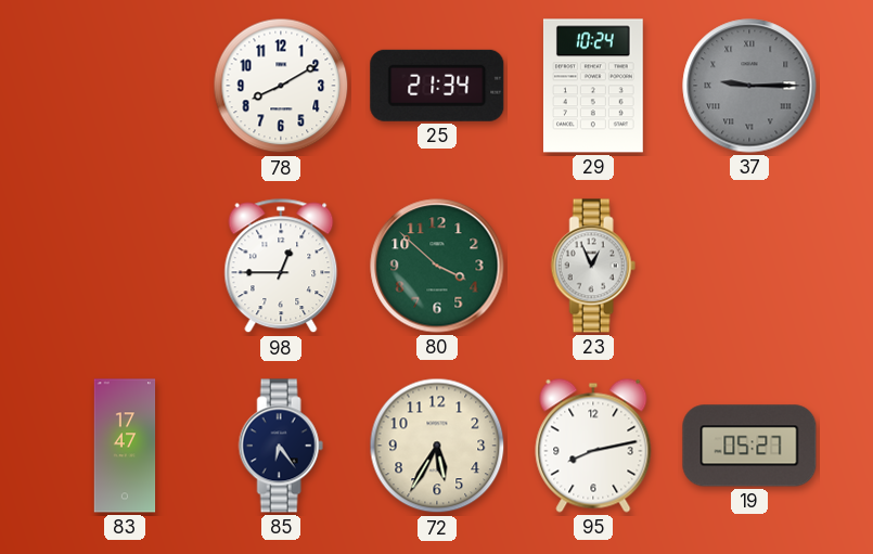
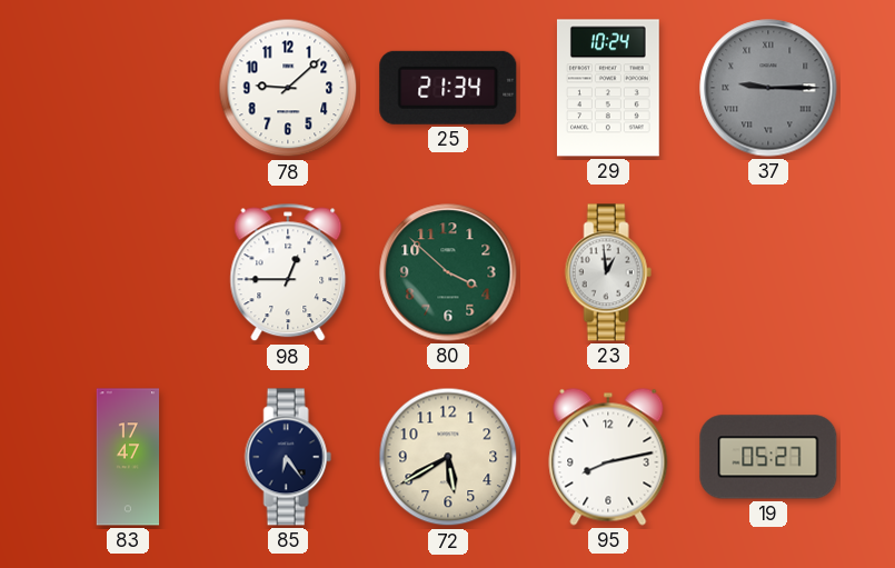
78: 8:10 -> 9:08 (288, 88)
23: 12:56 -> 12:59 (608, 272)
72: 5:35 -> 5:40 (448, 457)
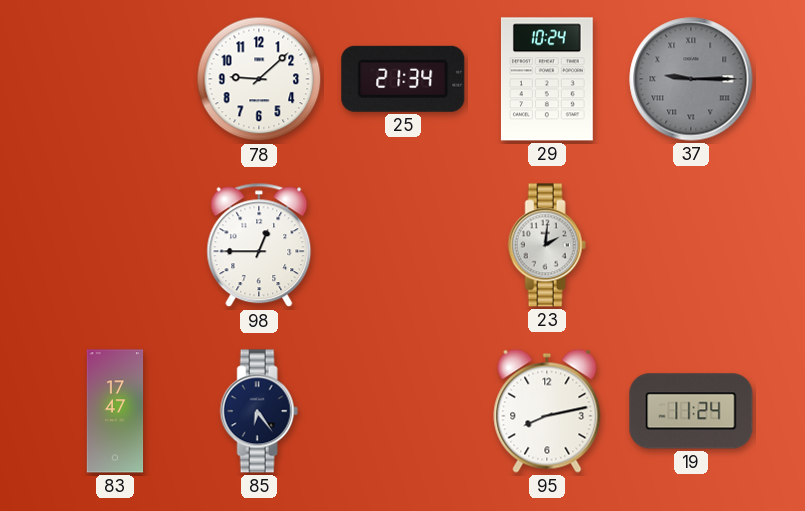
80: 3:52 -> none (448, 272)
23: 12:59 -> 2:01 (547, 245)
72: 5:40 -> none (448, 457)
19: 05:27 -> 11:24 (691, 411)
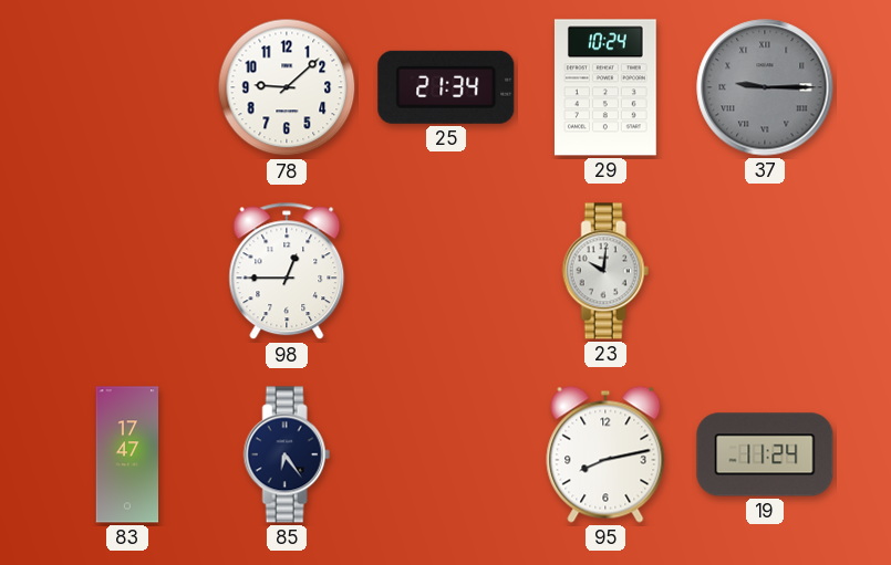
23: 2:01 -> 10:01 (605, 271)
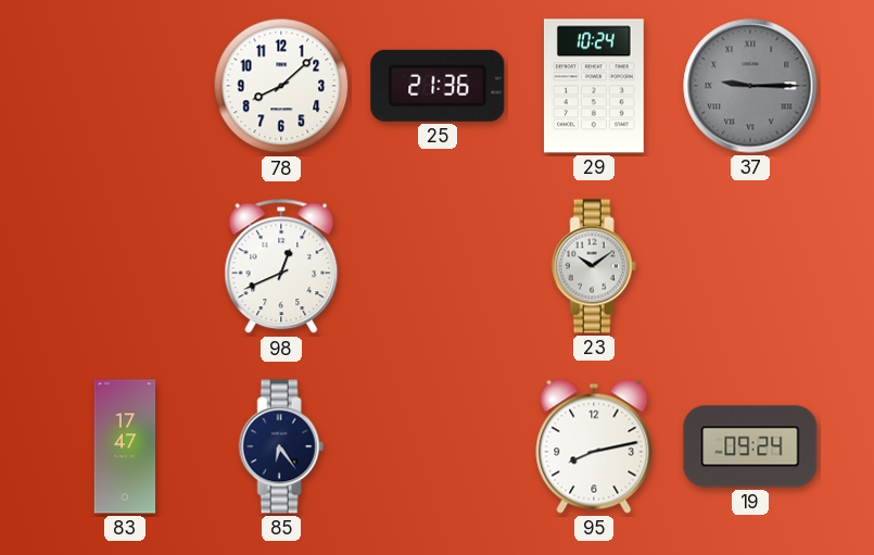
78: 9:08 -> 8:08 (281, 86)
25: 21:34 -> 21:36 (438, 86)
98: 12:45 -> 12:41 (281, 266)
23: 10:01 -> 10:09 (594, 266)
19: 11:24 -> 09:24 (750, 446)
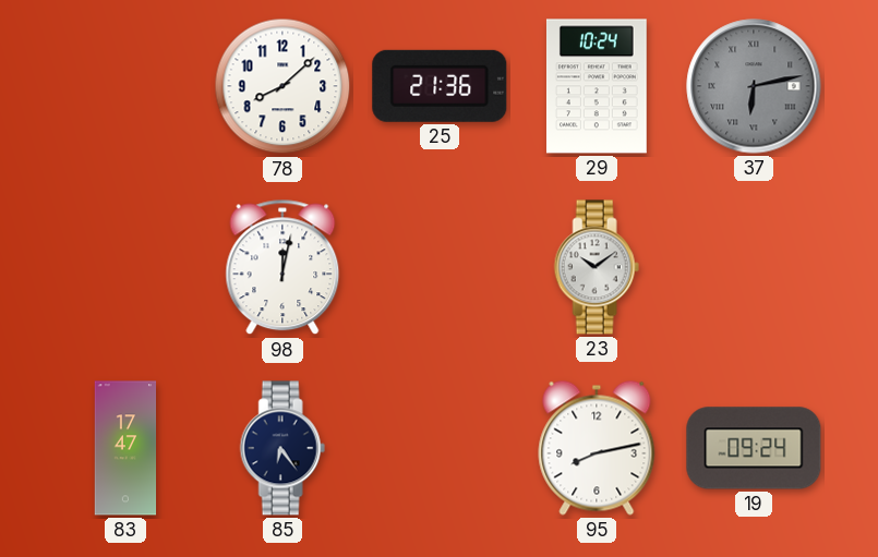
37: 9:15 -> 6:13 (754, 86)
98: 12:41 -> 12:02 (282, 267)
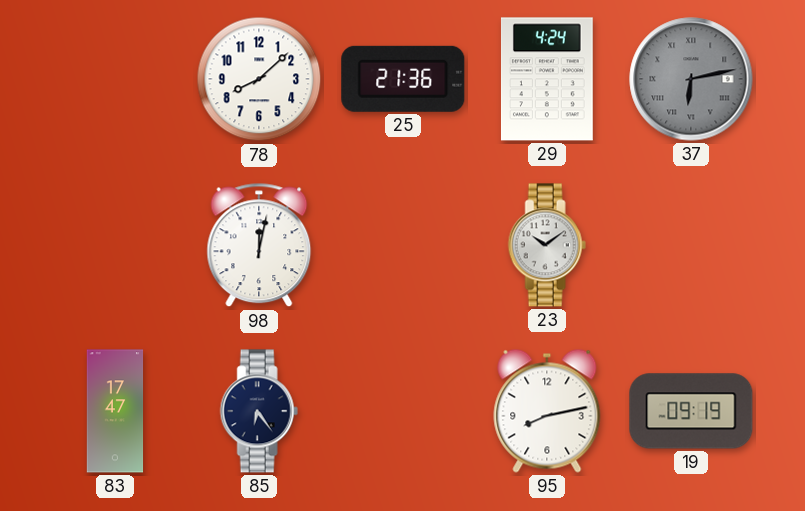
29: 10:24 -> 4:24 (547, 79)
19: 09:24 -> 09:19 (691, 411)
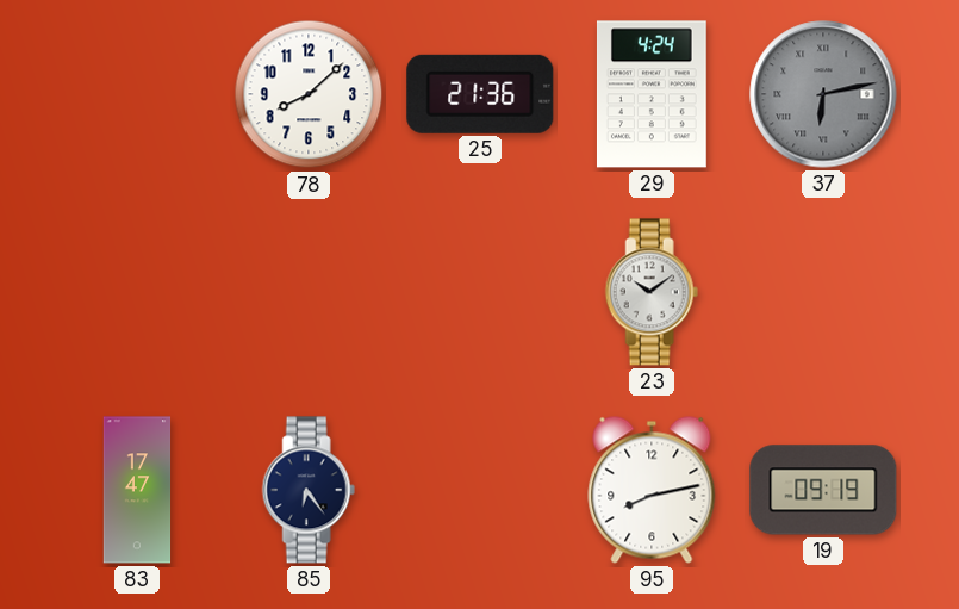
98: 12:02 -> none (259, 245)
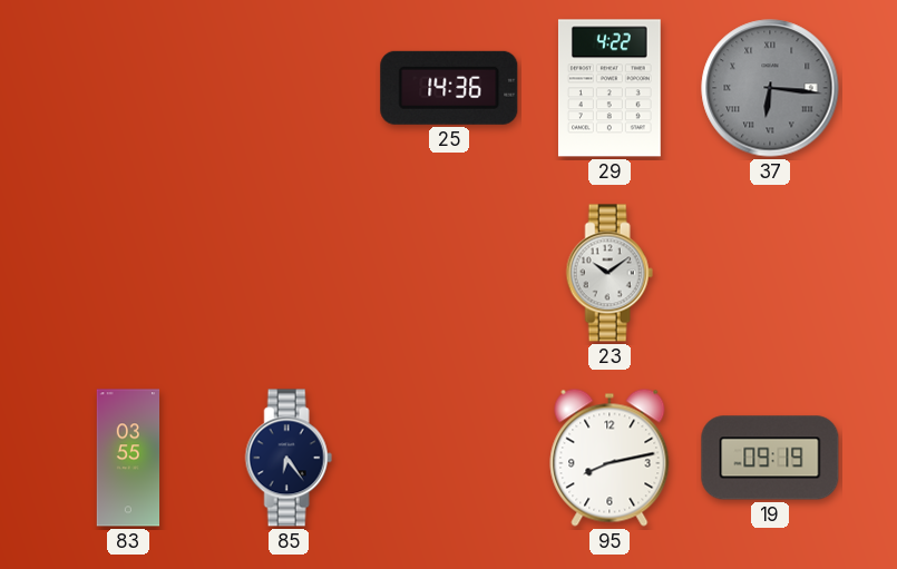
78: 8:08 -> none (309, 94)
25: 21:36 -> 14:36 (449, 88)
29: 4:24 -> 4:22 (610, 88)
37: 6:13 -> 6:16 (770, 88)
83: 17:47 -> 03:55 (128, 458)
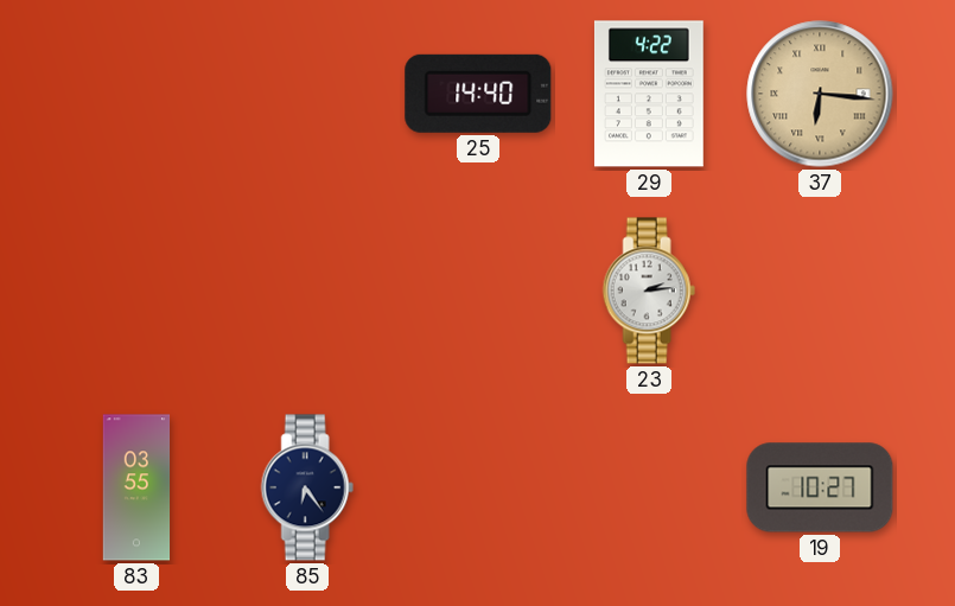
25: 14:36 -> 14:40 (478, 94)
37 dial: grey -> champagne (820, 94)
23: 10:09 -> 2:14 (649, 291)
95: 8:13 -> none (610, 458)
19: 09:19 -> 10:27 (820, 487)
